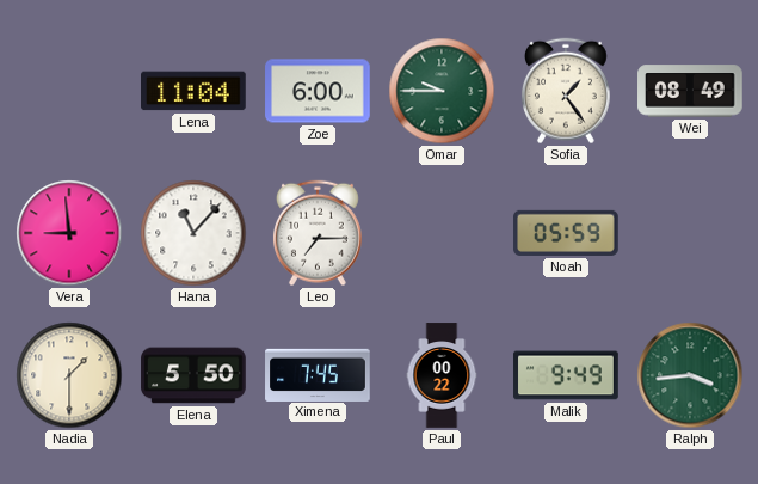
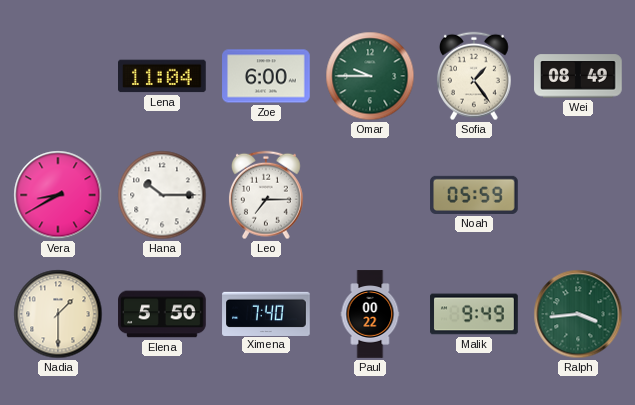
Vera: 8:59 -> 8:40 (58, 195)
Hana: 11:07 -> 10:15 (162, 195)
Ximena: 7:45 -> 7:40 (266, 313)
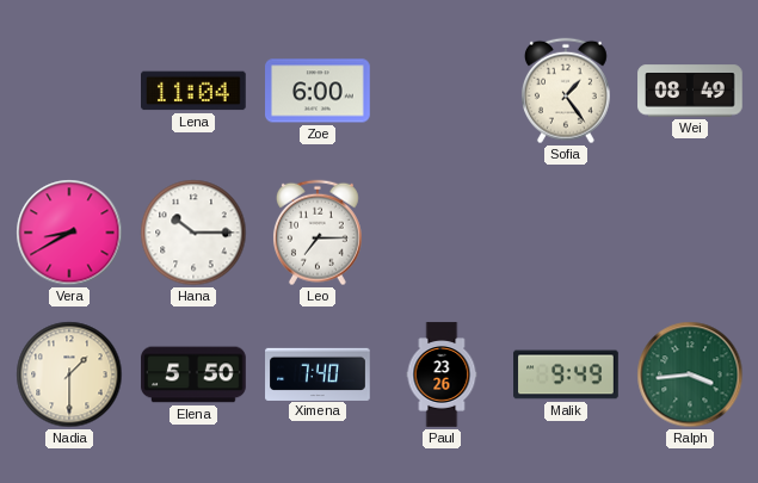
Omar: 9:45 -> none (370, 76)
Noah: 05:59 -> none (474, 195)
Paul: 00:22 -> 23:26 (442, 374)
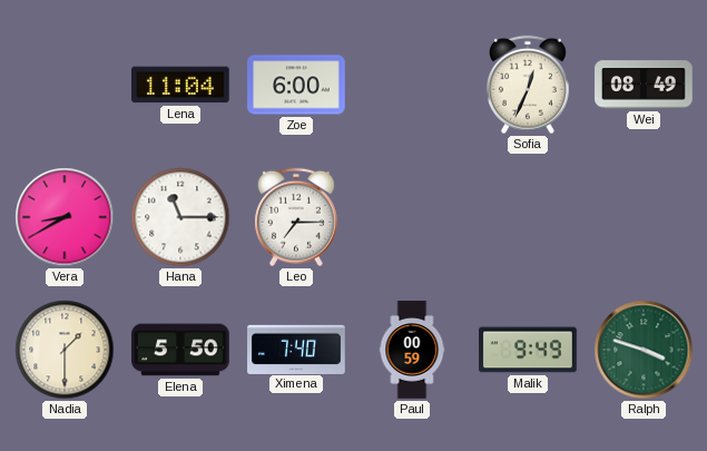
Sofia: 1:24 -> 12:34 (528, 85)
Hana: 10:15 -> 11:15 (180, 217)
Paul: 23:26 -> 00:59 (412, 350)
Ralph: 3:44 -> 3:48 (644, 350)
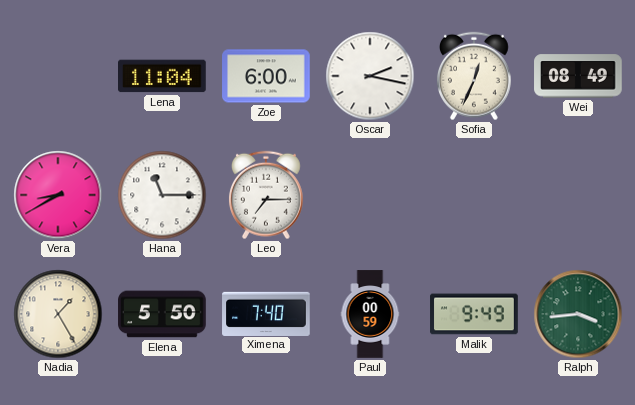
Oscar: none -> 2:17 (370, 76)
Nadia: 1:30 -> 1:25 (58, 314)
Ralph: 3:48 -> 3:44 (578, 314)
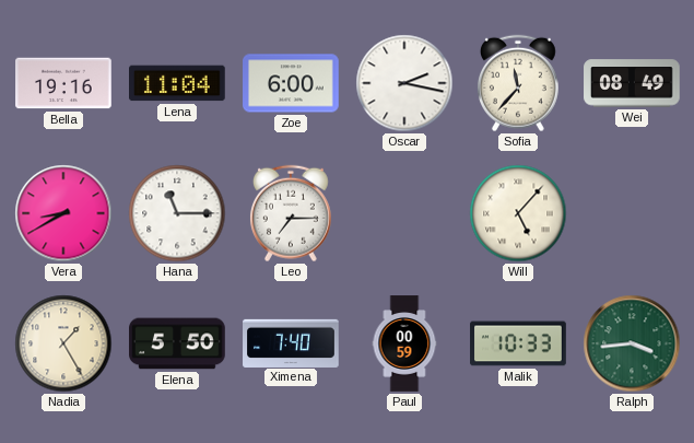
Bella: none -> 19:16 (63, 83)
Sofia: 12:34 -> 11:37 (518, 83)
Will: none -> 5:07 (518, 213)
Malik: 9:49 -> 10:33 (518, 343)
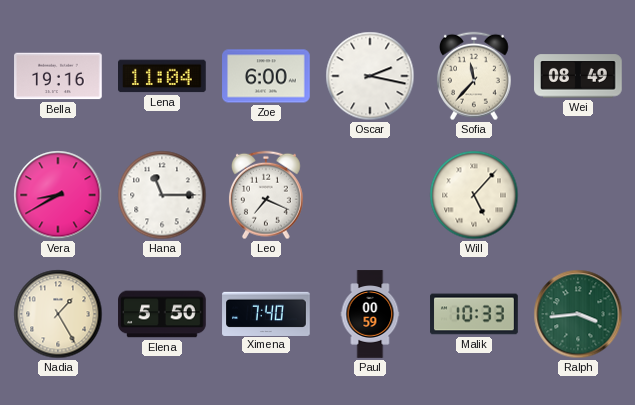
Leo: 7:15 -> 7:19 (266, 195)
